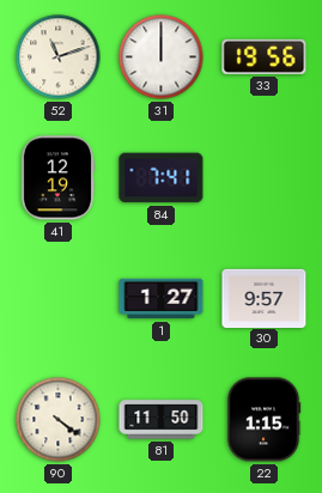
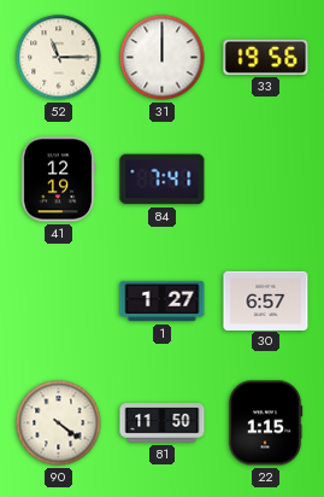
52: 11:12 -> 11:15 (59, 58)
30: 9:57 -> 6:57 (266, 300)
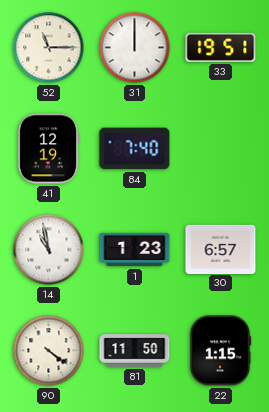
33: 19:56 -> 19:51 (221, 47)
84: 7:41 -> 7:40 (135, 149)
14: none -> 10:58 (49, 250)
1: 1:27 -> 1:23 (135, 250)
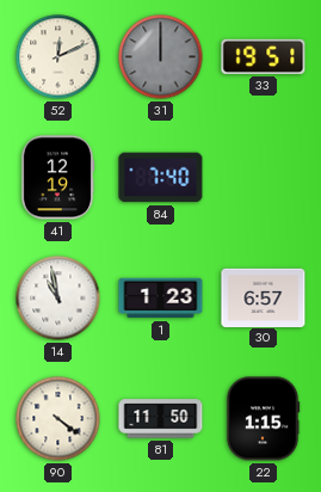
52: 11:15 -> 12:11 (58, 57)
31 dial: white -> grey (161, 57)
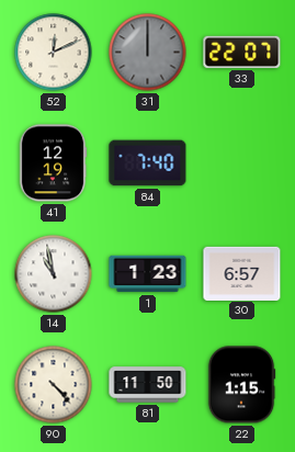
33: 19:51 -> 22:07 (242, 52)
90: 4:21 -> 4:23 (54, 385)
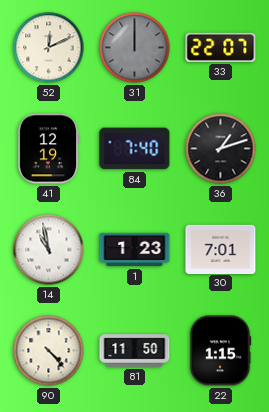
36: none -> 1:12 (221, 149)
30: 6:57 -> 7:01 (221, 249)
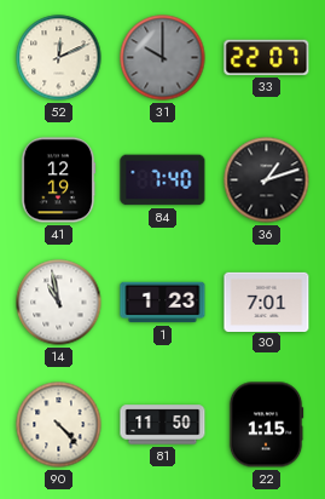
31: 12:00 -> 10:00 (163, 58)
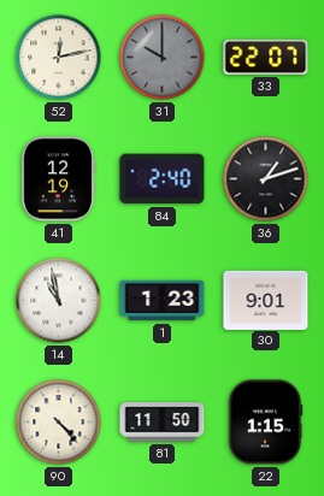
52: 12:11 -> 12:13 (59, 58)
84: 7:40 -> 2:40 (163, 179)
30: 7:01 -> 9:01 (266, 300)
